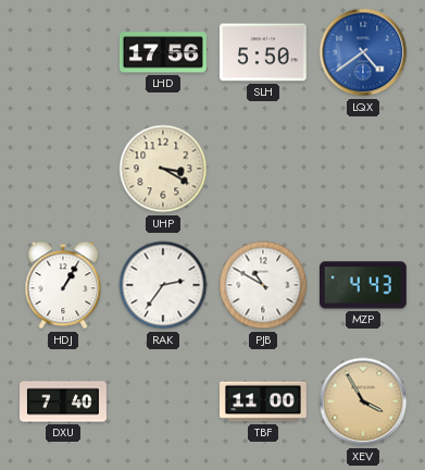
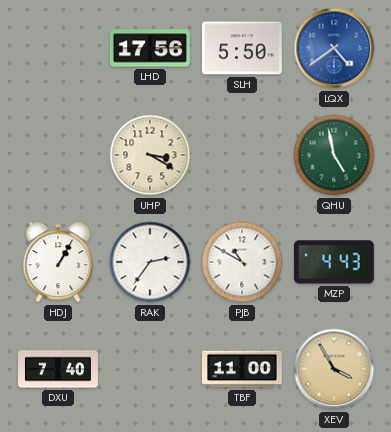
QHU: none -> 4:58 (334, 155)
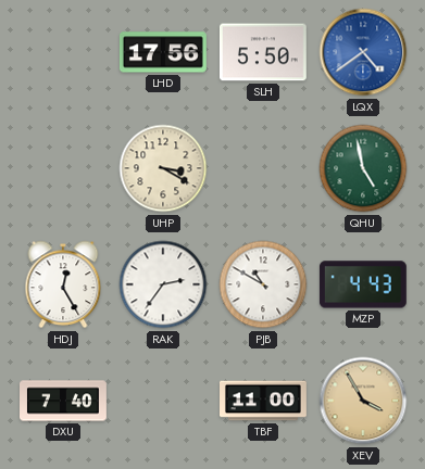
HDJ: 1:05 -> 12:25 (63, 284)
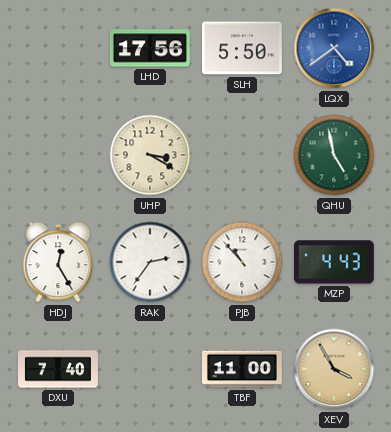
PJB: 10:50 -> 10:53 (242, 262)
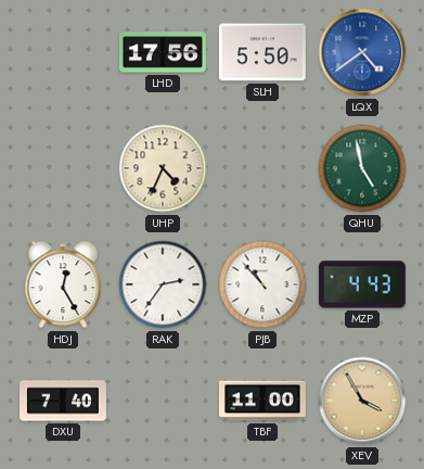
UHP: 3:20 -> 4:34 (163, 168)
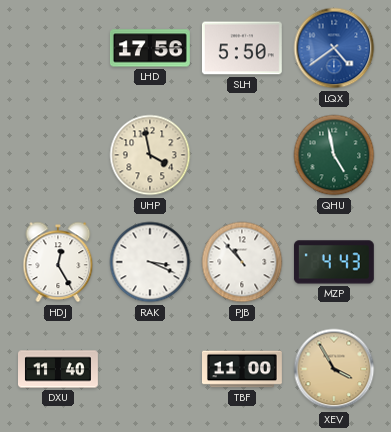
UHP: 4:34 -> 3:58 (150, 155)
RAK: 2:36 -> 3:19 (150, 262)
DXU: 7:40 -> 11:40 (59, 369)
